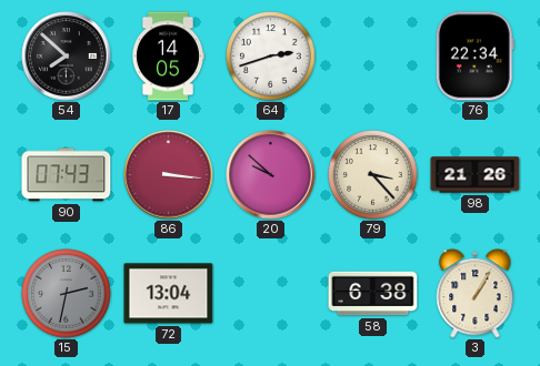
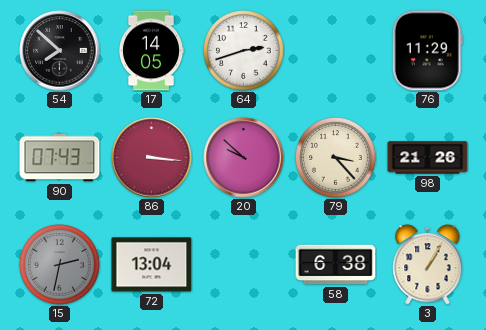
76: 22:34 -> 11:29 (427, 51)
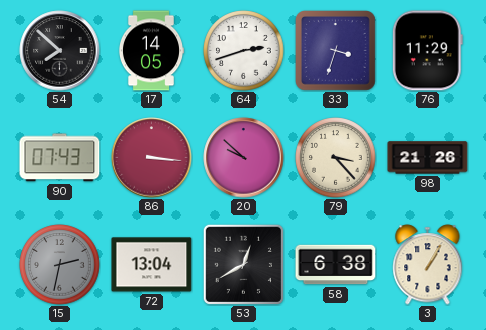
33: none -> 3:33 (336, 51)
53: none -> 12:40 (243, 264)
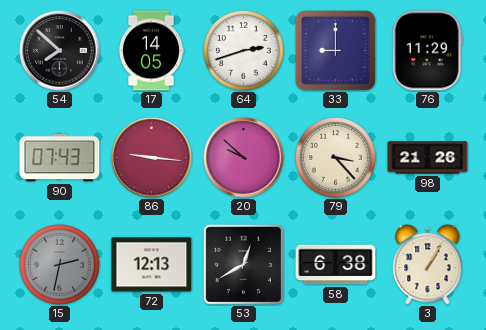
33: 3:33 -> 9:00 (336, 51)
86: 3:16 -> 9:16 (152, 158)
72: 13:04 -> 12:13 (152, 265)
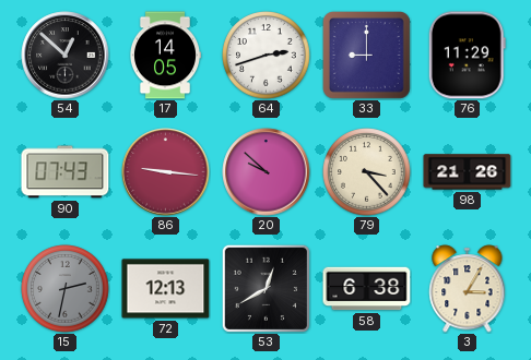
54: 7:52 -> 12:52 (66, 56)
3: 1:05 -> 3:05 (468, 289)
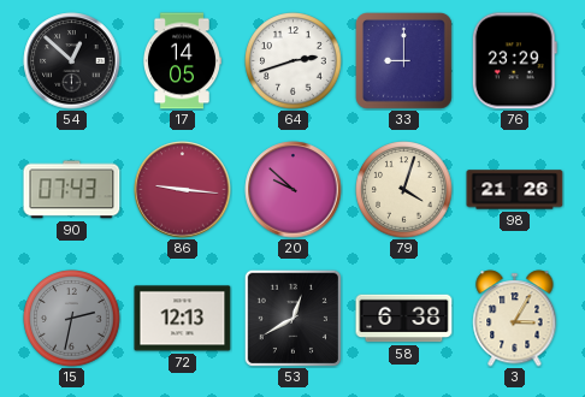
76: 11:29 -> 23:29 (514, 61)
79: 3:23 -> 4:03 (404, 190)
